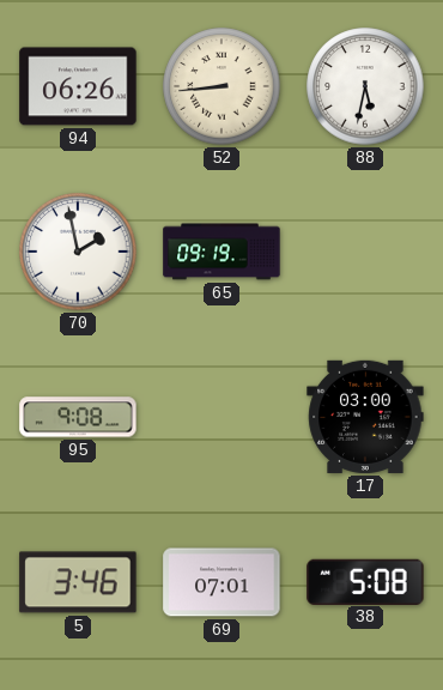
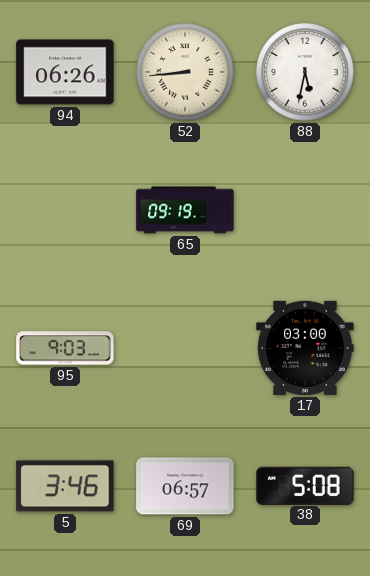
70: 1:58 -> none (78, 252)
95: 9:08 -> 9:03 (65, 348)
69: 07:01 -> 06:57 (185, 486)
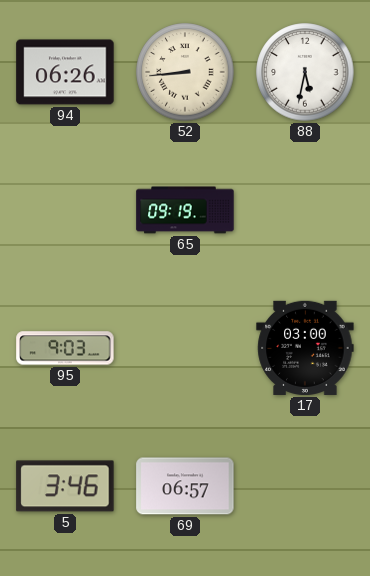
38: 5:08 -> none (305, 485)
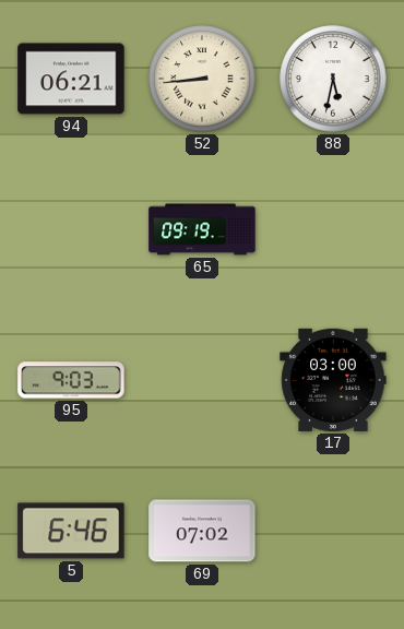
94: 06:26 -> 06:21 (71, 79)
5: 3:46 -> 6:46 (71, 531)
69: 06:57 -> 07:02 (202, 531)
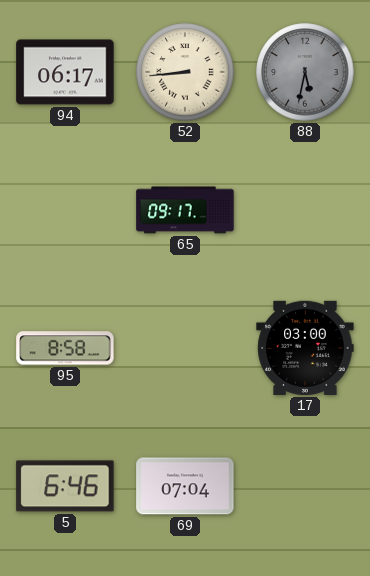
94: 06:21 -> 06:17 (65, 72)
88 dial: white -> grey (305, 72)
65: 09:19 -> 09:17 (185, 210)
95: 9:03 -> 8:58 (65, 348)
69: 07:02 -> 07:04 (185, 486)
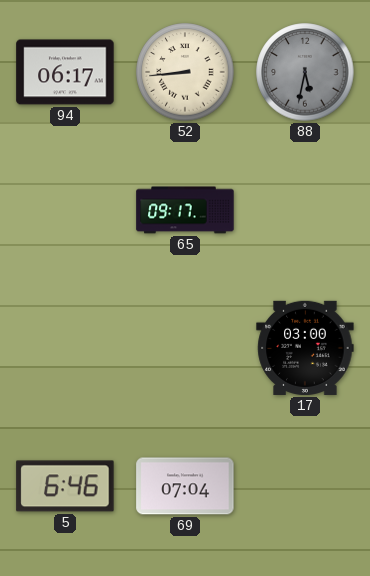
95: 8:58 -> none (65, 348)
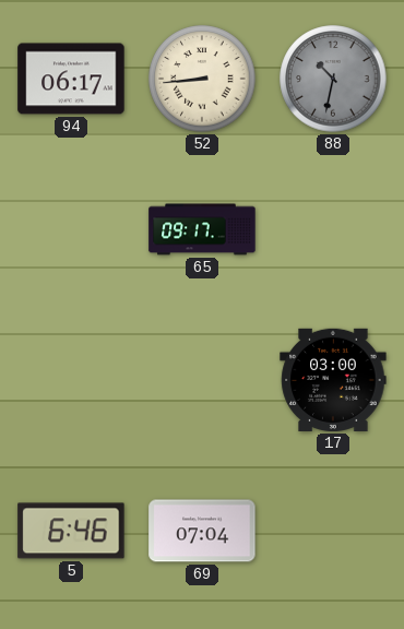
88: 5:32 -> 10:32 (333, 79)
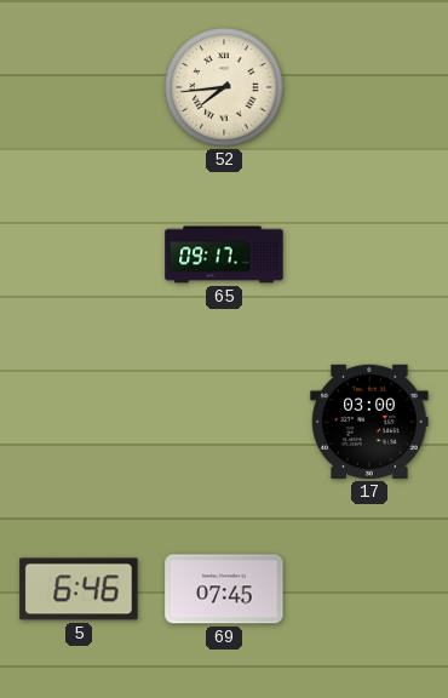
94: 06:17 -> none (71, 79)
52: 8:44 -> 7:44 (224, 87)
88: 10:32 -> none (333, 79)
69: 07:04 -> 07:45 (224, 589)
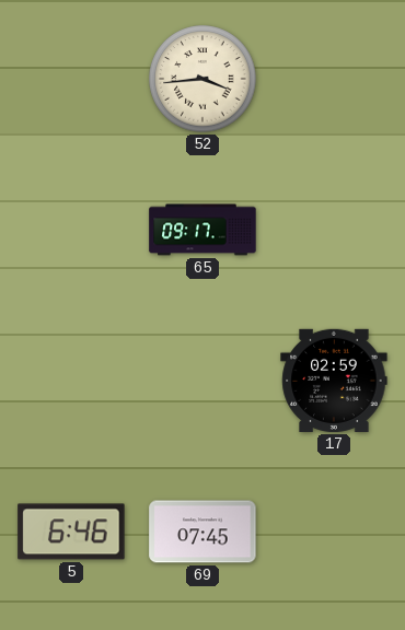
52: 7:44 -> 3:44 (202, 79)
17: 03:00 -> 02:59 (334, 381)
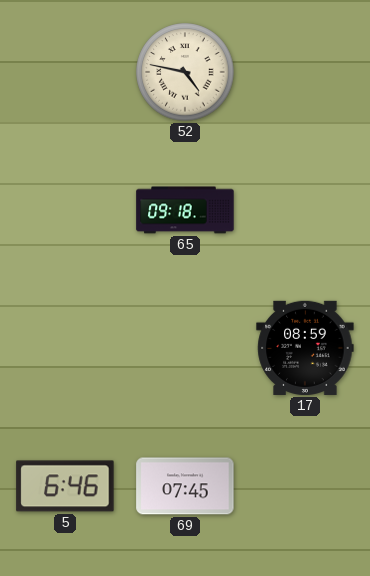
52: 3:44 -> 4:47 (185, 72)
65: 09:17 -> 09:18 (185, 210)
17: 02:59 -> 08:59 (305, 348)
